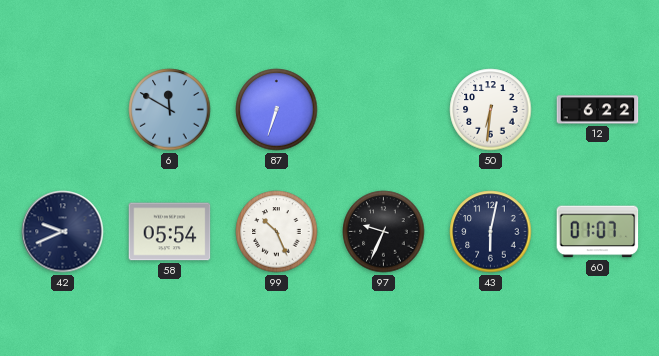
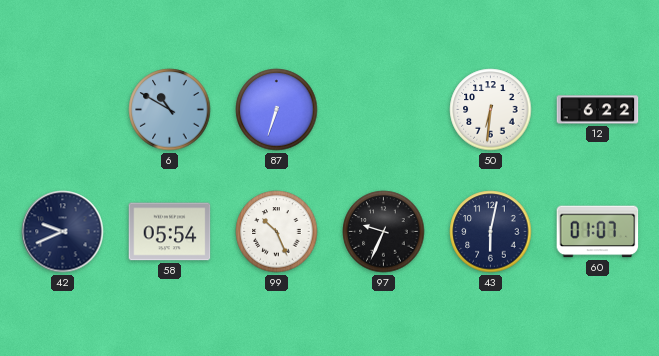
6: 11:50 -> 10:50 (170, 110)
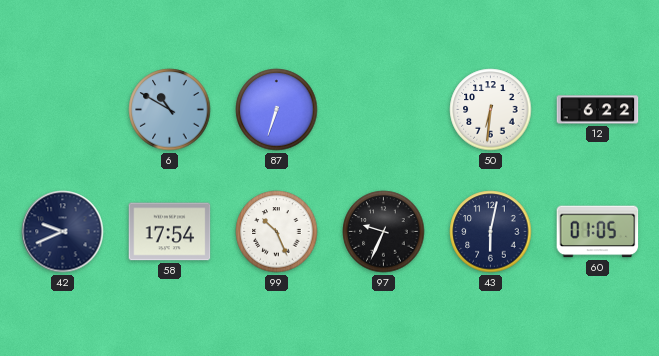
58: 05:54 -> 17:54 (170, 232)
60: 01:07 -> 01:05 (598, 232)
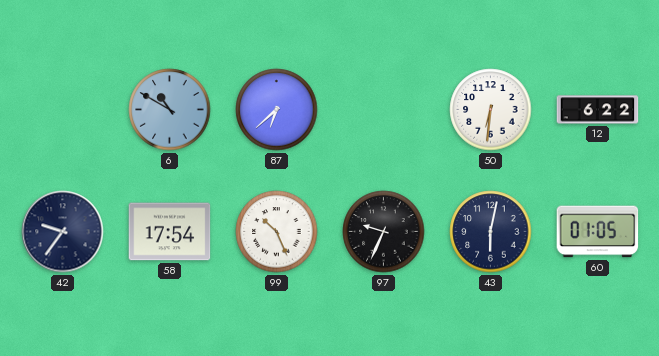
87: 6:33 -> 6:38 (277, 110)
42: 9:41 -> 9:36 (63, 232)
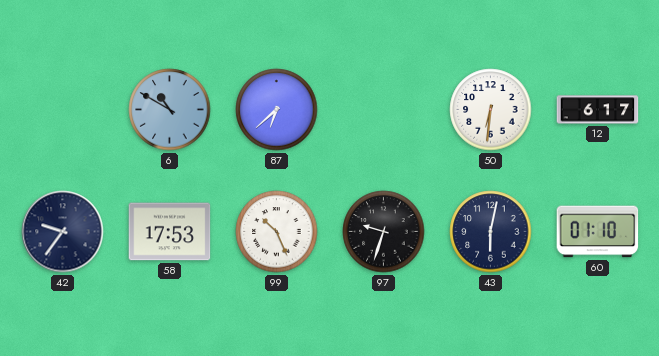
12: 6:22 -> 6:17 (598, 110)
58: 17:54 -> 17:53 (170, 232)
97: 9:34 -> 9:33 (384, 232)
60: 01:05 -> 01:10 (598, 232)
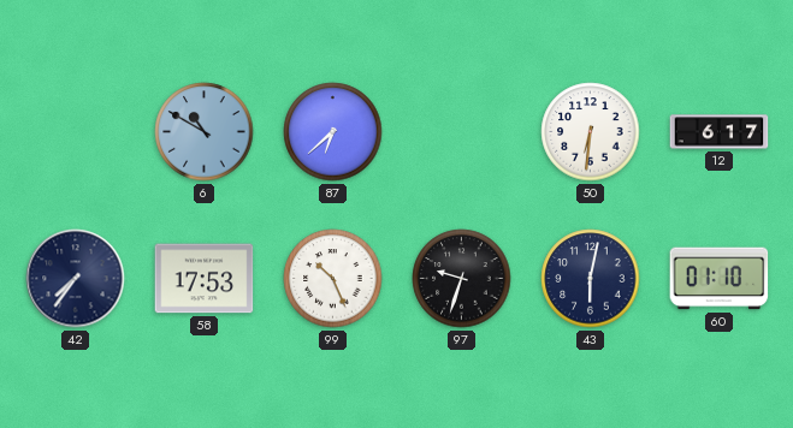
42: 9:36 -> 7:36 (76, 279)
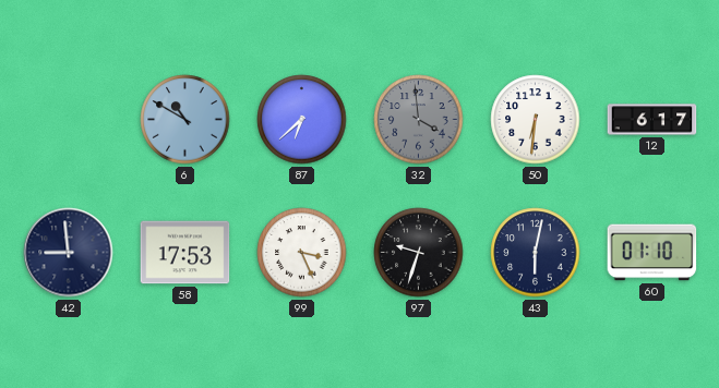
32: none -> 3:59 (419, 120)
42: 7:36 -> 8:59 (69, 253)
99: 10:26 -> 3:26 (302, 253)
